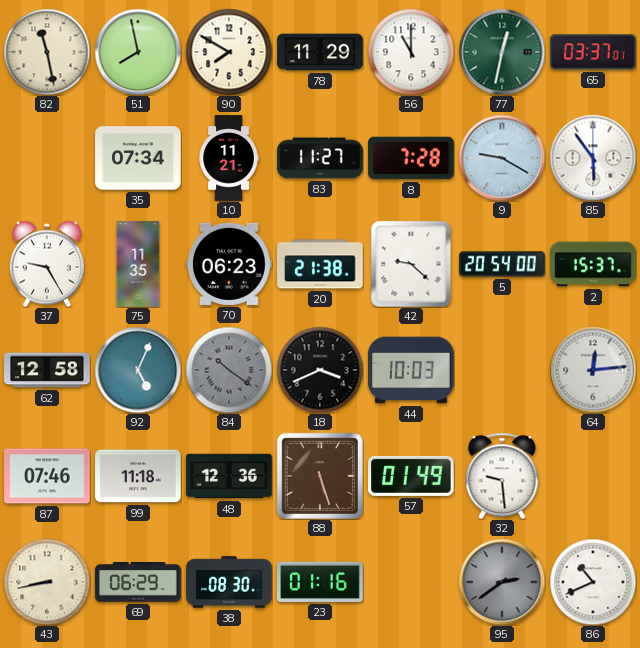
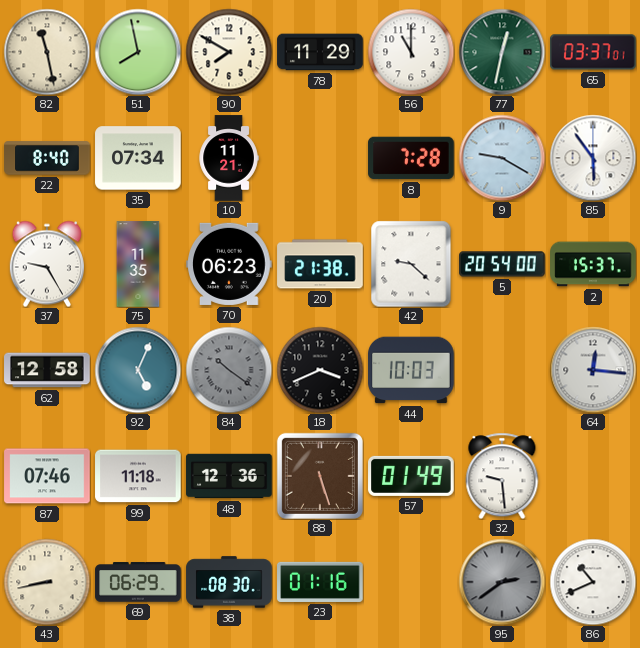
22: none -> 8:40 (47, 158)
83: 11:27 -> none (320, 158)
64: 12:14 -> 12:16 (593, 370)
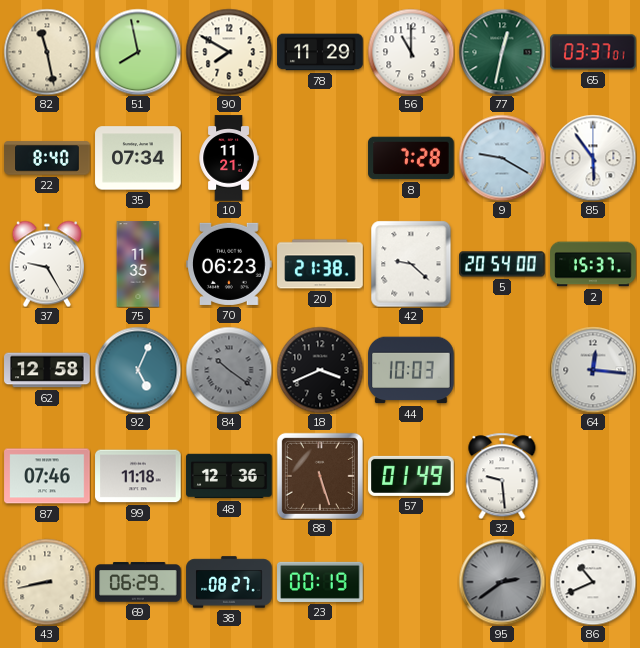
38: 08:30 -> 08:27 (229, 582)
23: 01:16 -> 00:19 (320, 582)
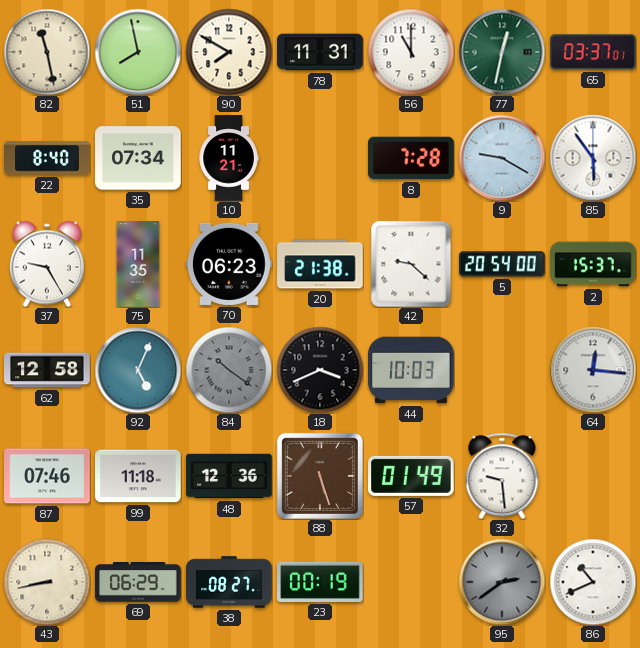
78: 11:29 -> 11:31 (320, 52)
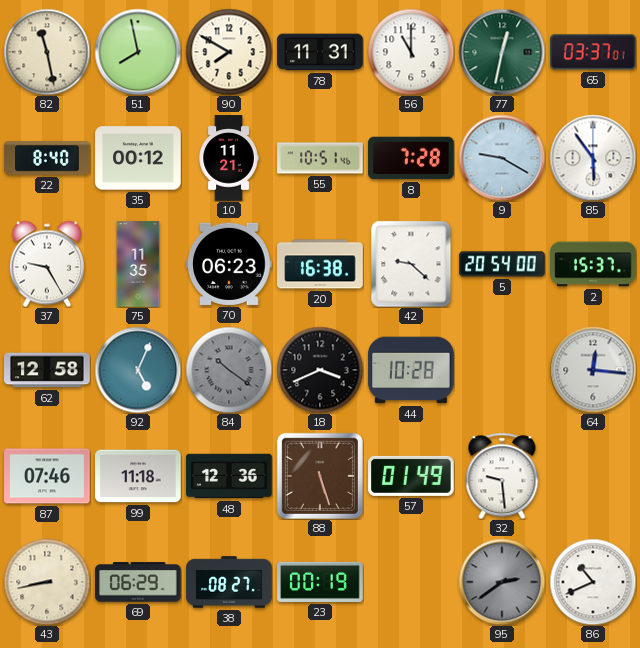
35: 07:34 -> 00:12 (138, 158)
55: none -> 10:51 (320, 158)
20: 21:38 -> 16:38 (320, 264)
44: 10:03 -> 10:28 (411, 370)
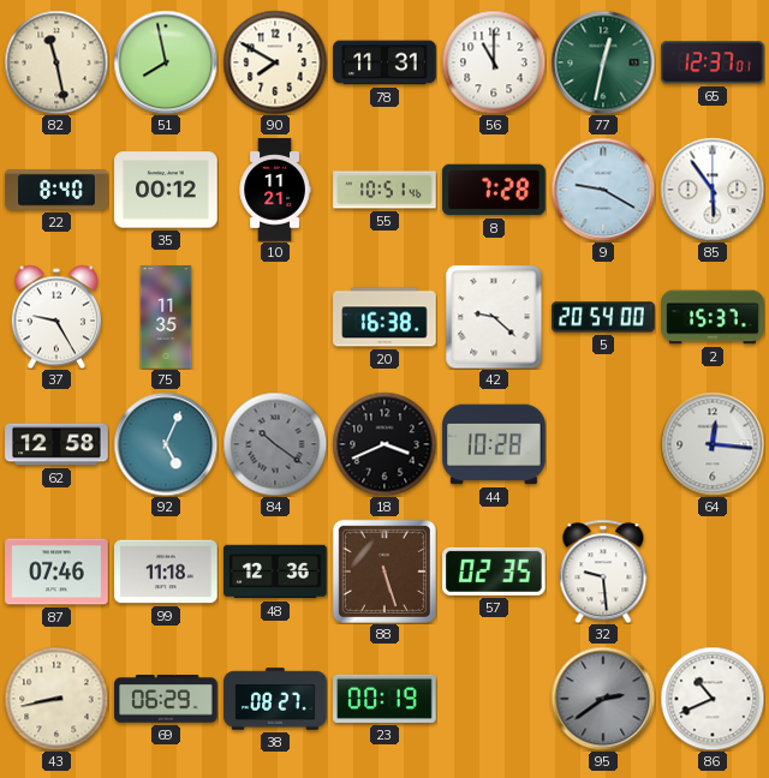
65: 03:37 -> 12:37 (713, 62)
70: 06:23 -> none (229, 264)
57: 01:49 -> 02:35 (494, 571)
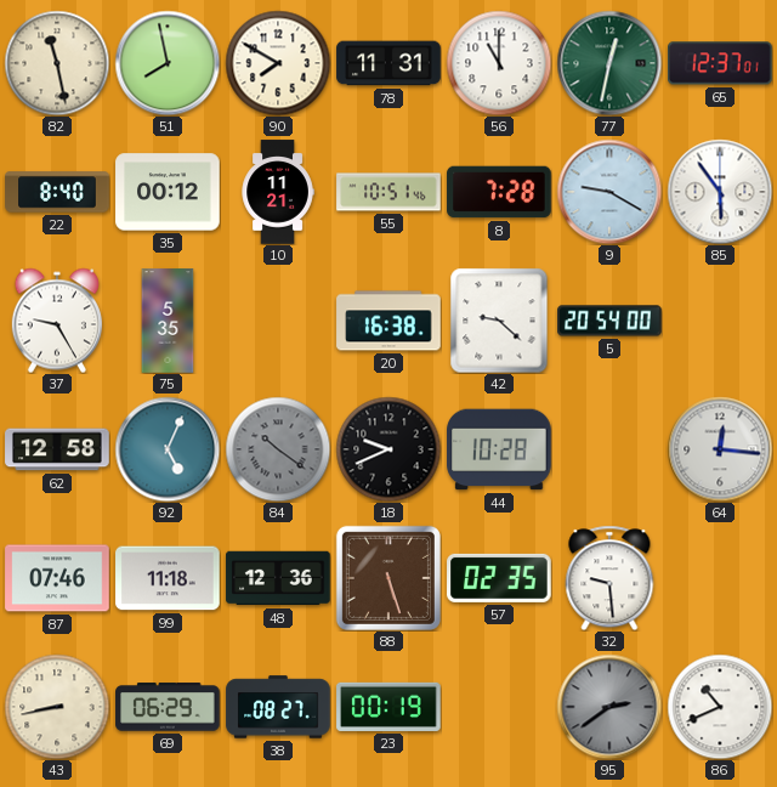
75: 11:35 -> 5:35 (168, 321)
2: 15:37 -> none (713, 317)
18: 3:41 -> 9:41 (388, 449)
